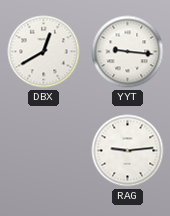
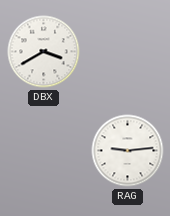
DBX: 12:40 -> 3:40 (44, 52)
YYT: 9:16 -> none (128, 52)
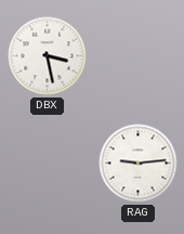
DBX: 3:40 -> 3:28 (48, 56)
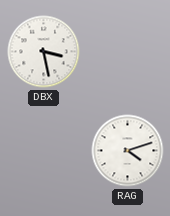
RAG: 9:14 -> 4:12 (128, 151)
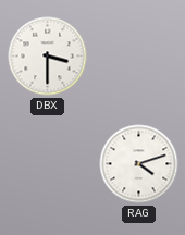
DBX: 3:28 -> 3:30 (48, 57)
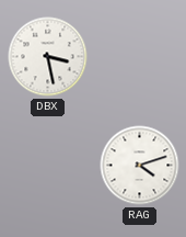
DBX: 3:30 -> 3:28 (48, 57)
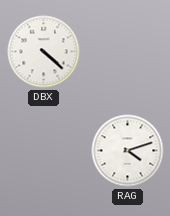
DBX: 3:28 -> 4:22 (44, 52)
